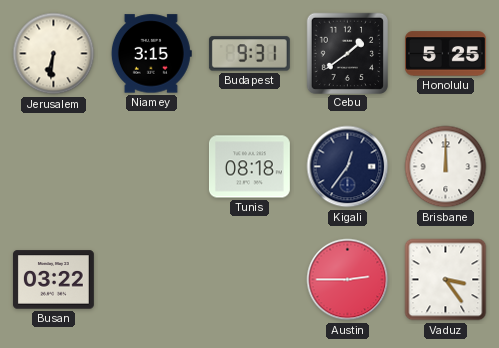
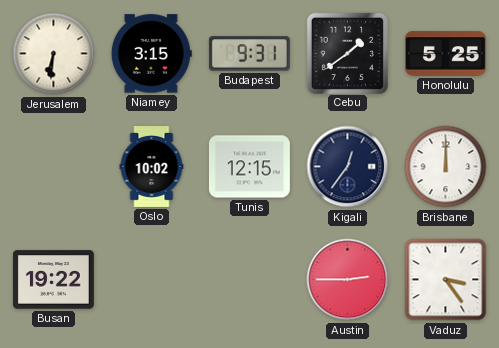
Oslo: none -> 10:02 (152, 167)
Tunis: 08:18 -> 12:15 (249, 167)
Busan: 03:22 -> 19:22 (53, 280)
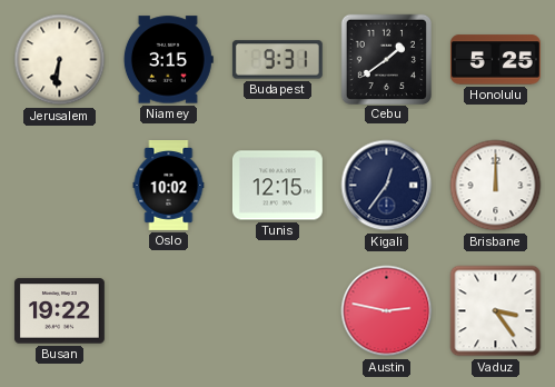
Austin: 2:45 -> 2:47 (387, 311)
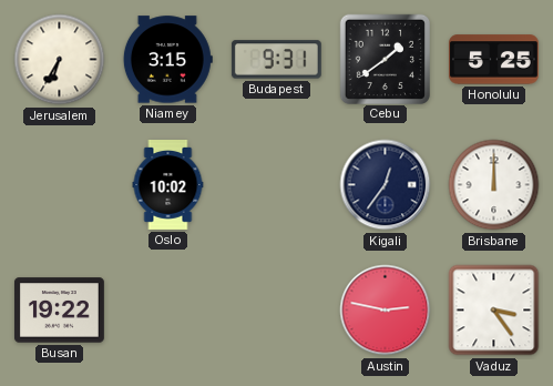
Jerusalem: 6:31 -> 6:35 (60, 60)
Tunis: 12:15 -> none (277, 186)
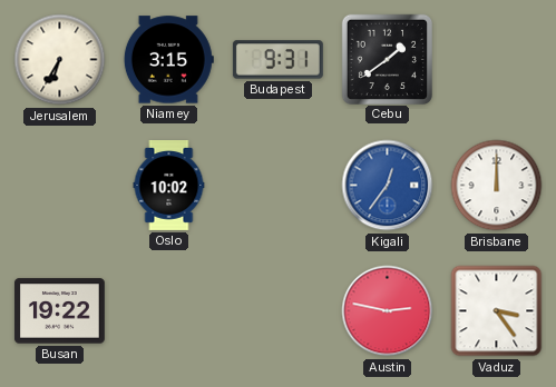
Honolulu: 5:25 -> none (493, 60)
Kigali dial: navy -> blue (388, 186)
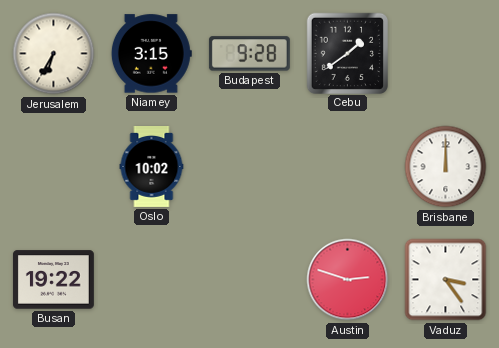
Budapest: 9:31 -> 9:28 (249, 54)
Kigali: 12:36 -> none (388, 186)
Austin: 2:47 -> 2:48 (348, 280)
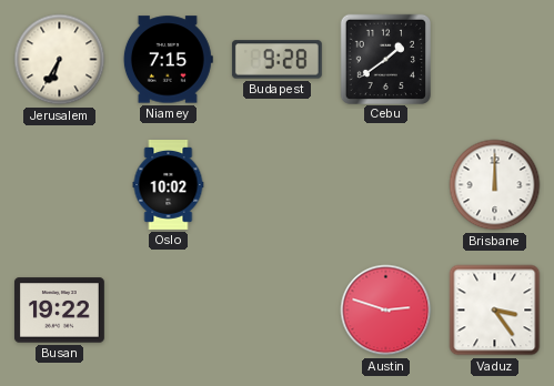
Niamey: 3:15 -> 7:15 (168, 60)
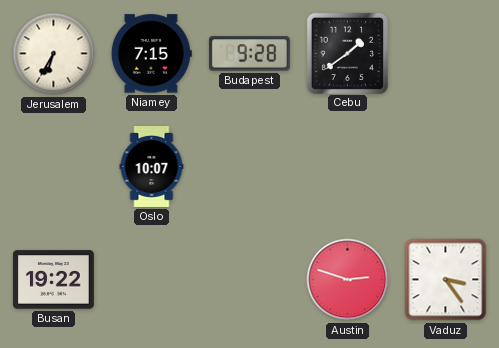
Oslo: 10:02 -> 10:07 (152, 167)
Brisbane: 12:00 -> none (495, 185)
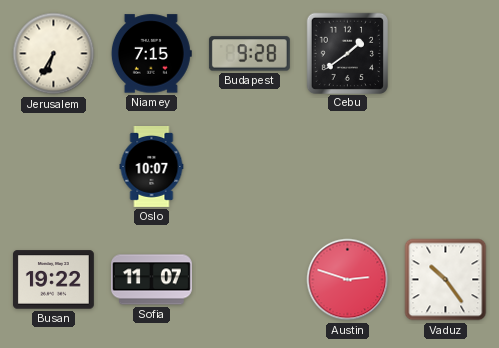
Sofia: none -> 11:07 (151, 280)
Vaduz: 3:24 -> 10:24 (446, 280)
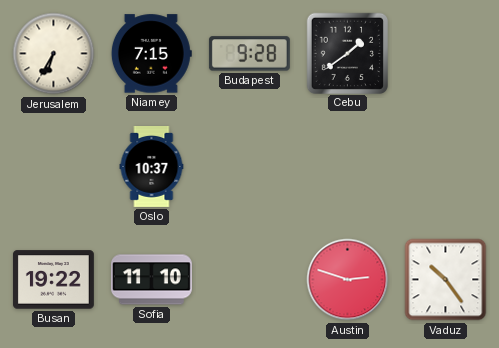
Oslo: 10:07 -> 10:37 (152, 167)
Sofia: 11:07 -> 11:10 (151, 280)
